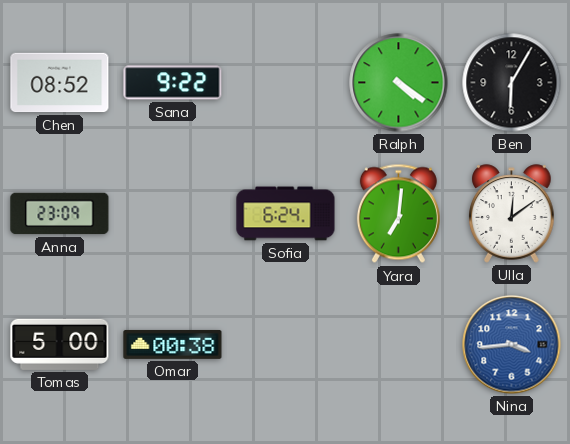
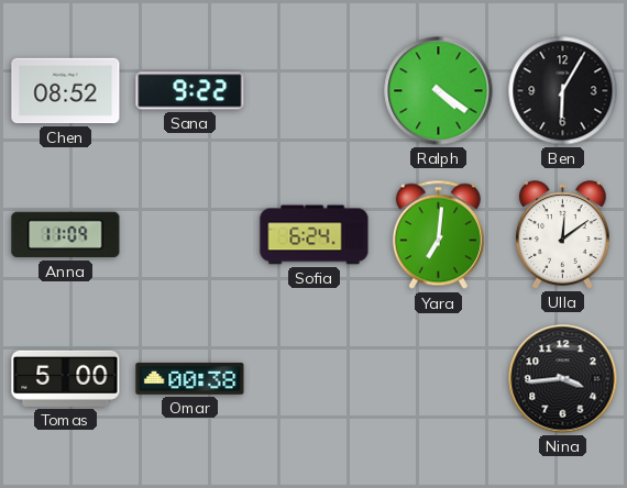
Anna: 23:09 -> 11:09 (66, 235)
Nina dial: blue -> black (563, 379)
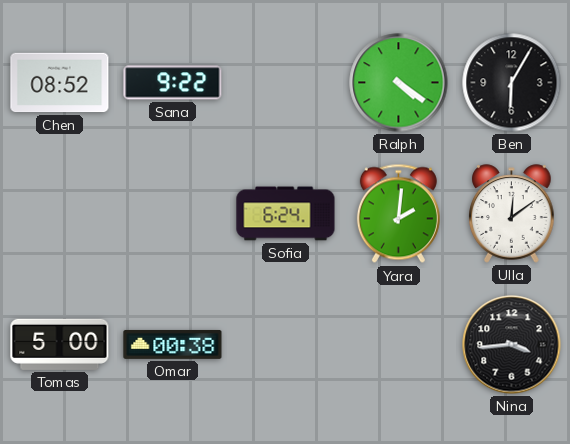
Anna: 11:09 -> none (66, 235)
Yara: 7:01 -> 2:01 (398, 214)
